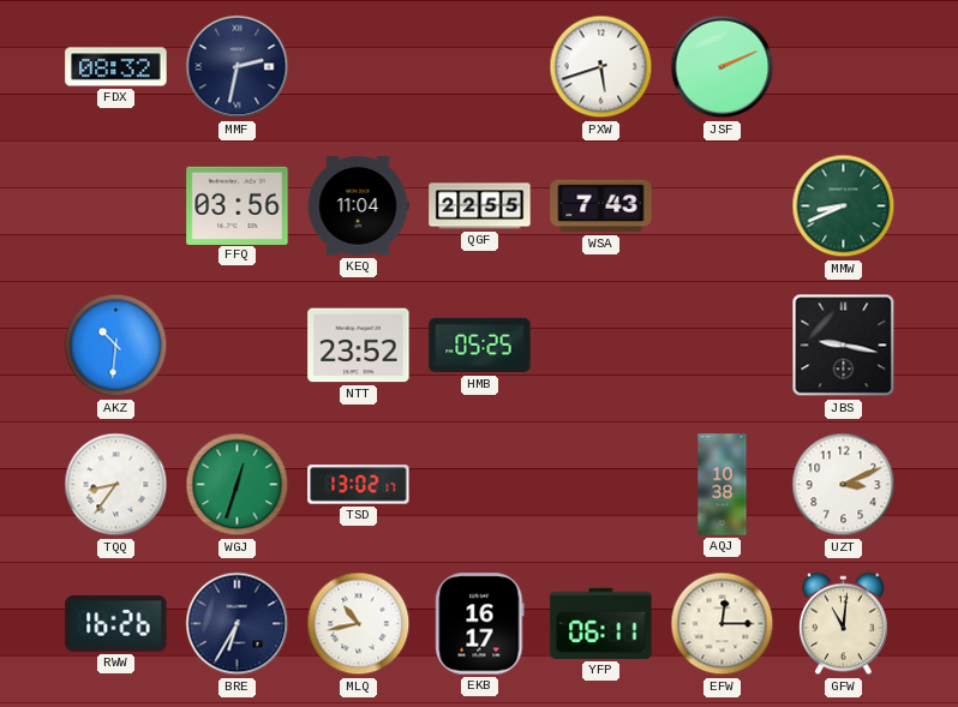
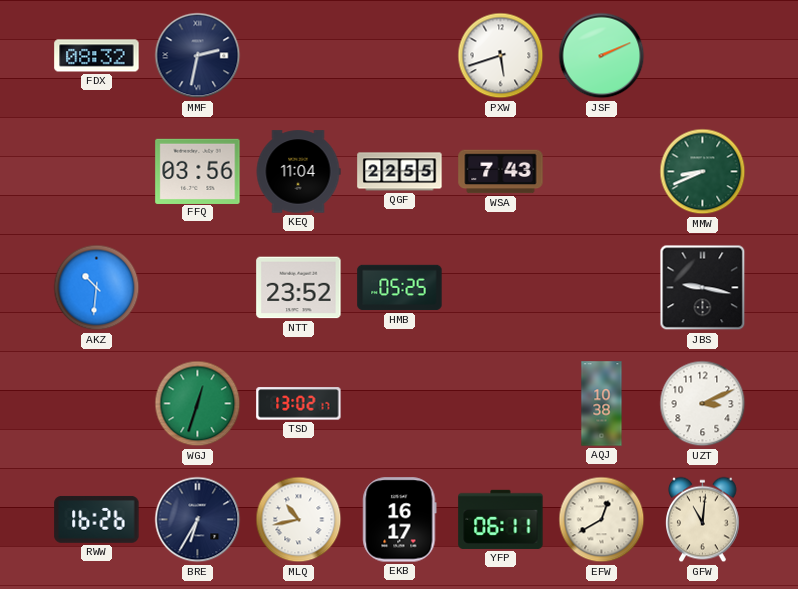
TQQ: 8:36 -> none (116, 485)
EFW: 12:15 -> 12:40 (602, 520)
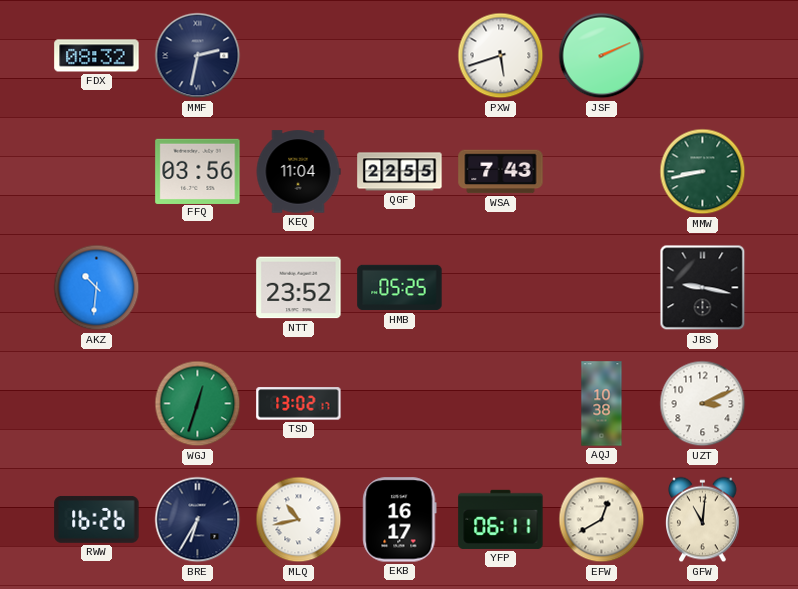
MMW: 8:41 -> 8:43 (703, 172)
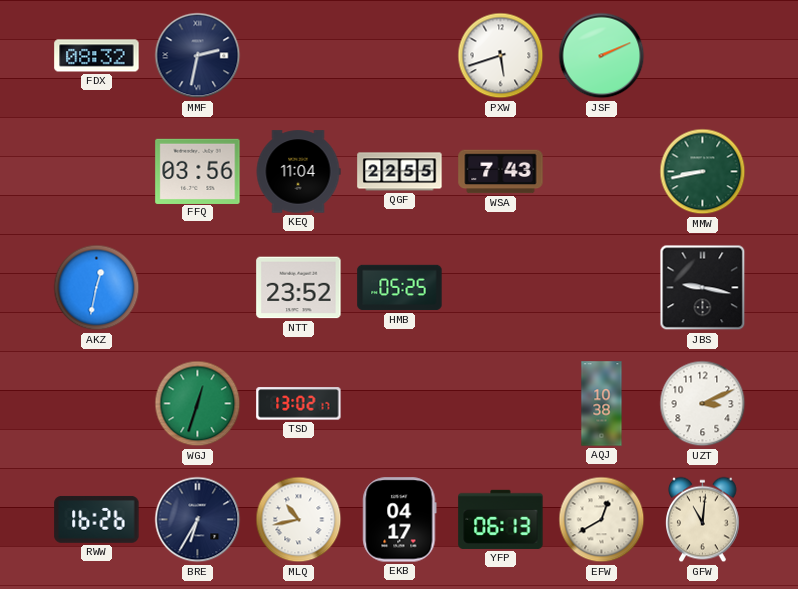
AKZ: 10:31 -> 12:32 (97, 288)
EKB: 16:17 -> 04:17 (400, 520)
YFP: 06:11 -> 06:13 (501, 519)
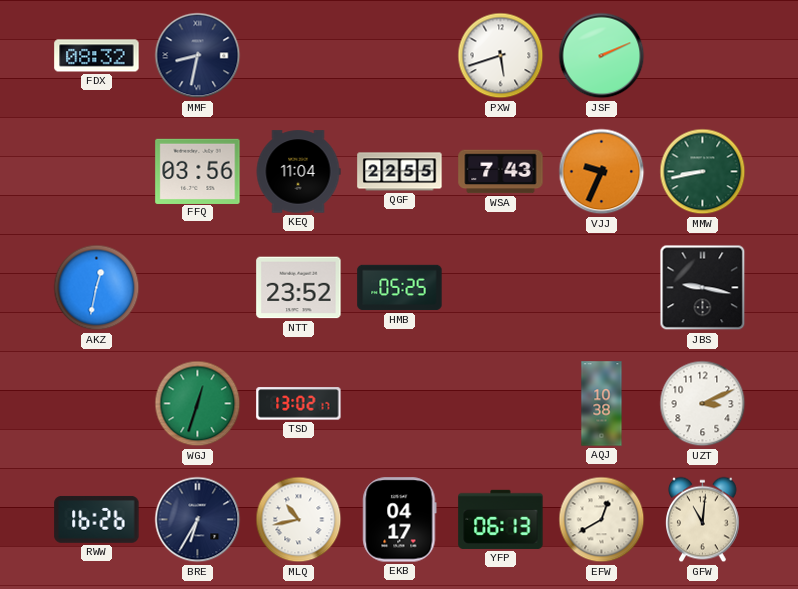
MMF: 2:32 -> 8:32 (198, 56)
VJJ: none -> 9:34 (602, 172)
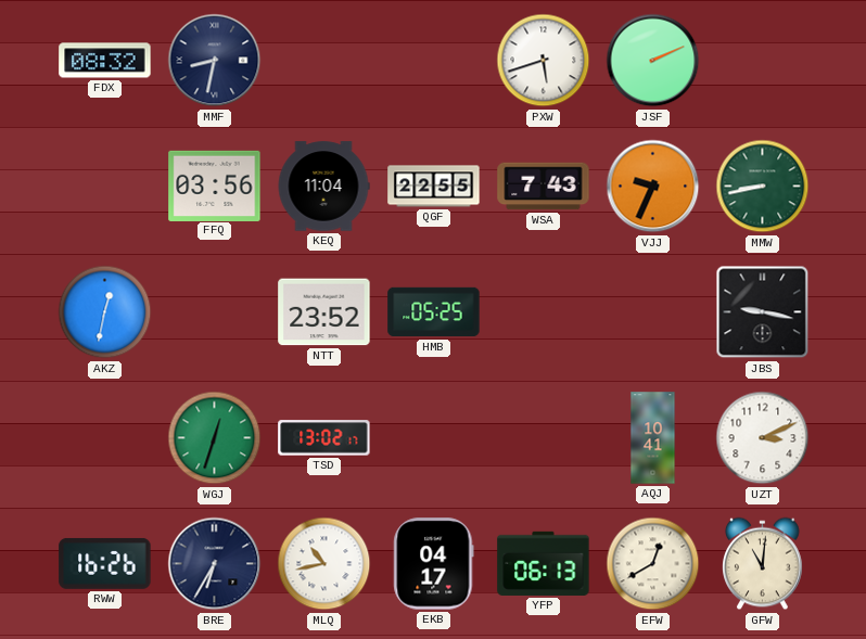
AQJ: 10:38 -> 10:41 (653, 438)
